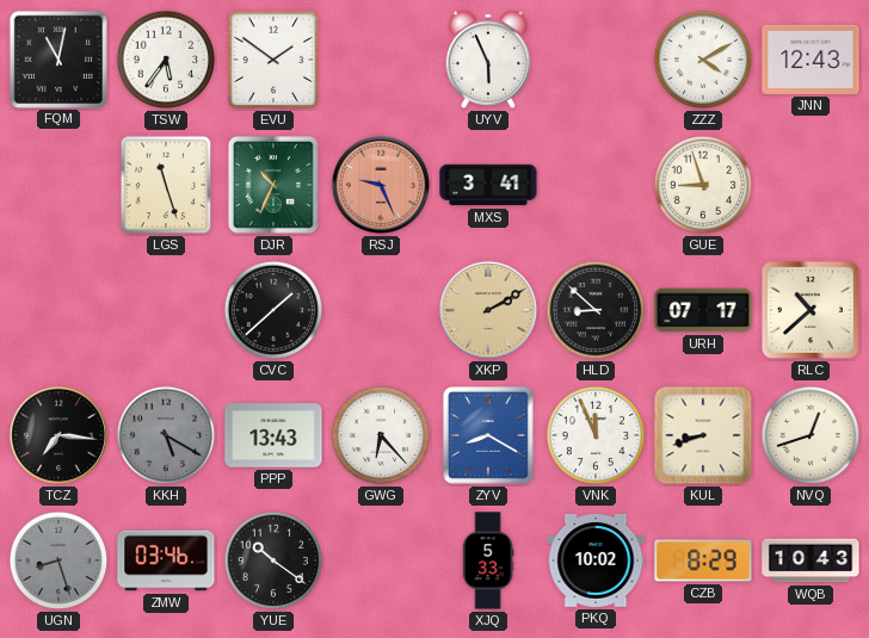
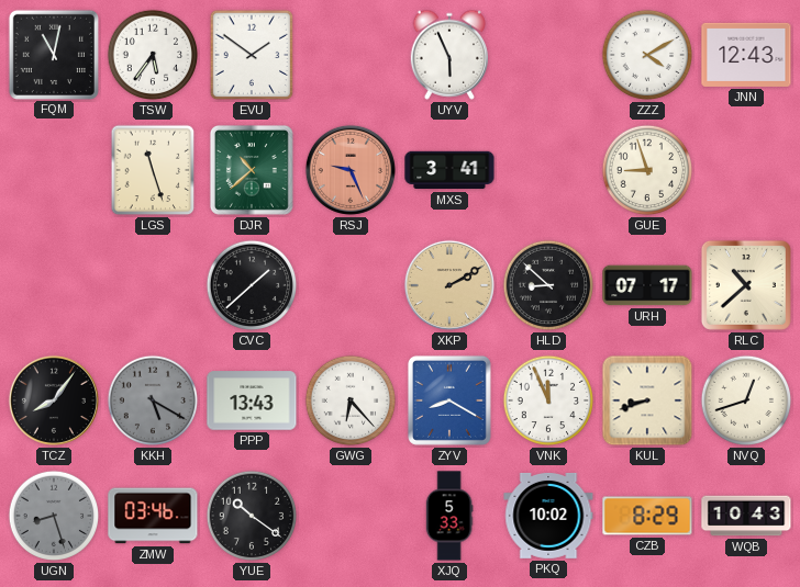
DJR: 10:34 -> 10:38 (252, 170)
TCZ: 7:16 -> 8:06 (54, 400)
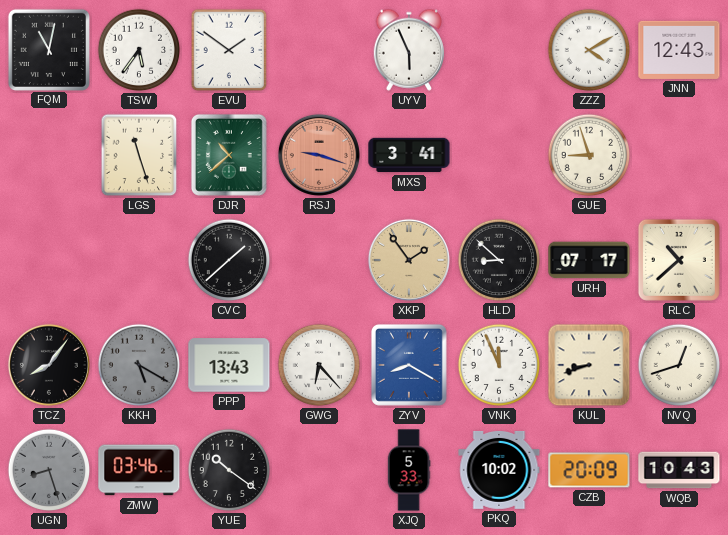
RSJ: 9:26 -> 9:18 (319, 155)
XKP: 2:10 -> 1:54 (409, 260)
CZB: 8:29 -> 20:09 (589, 470)
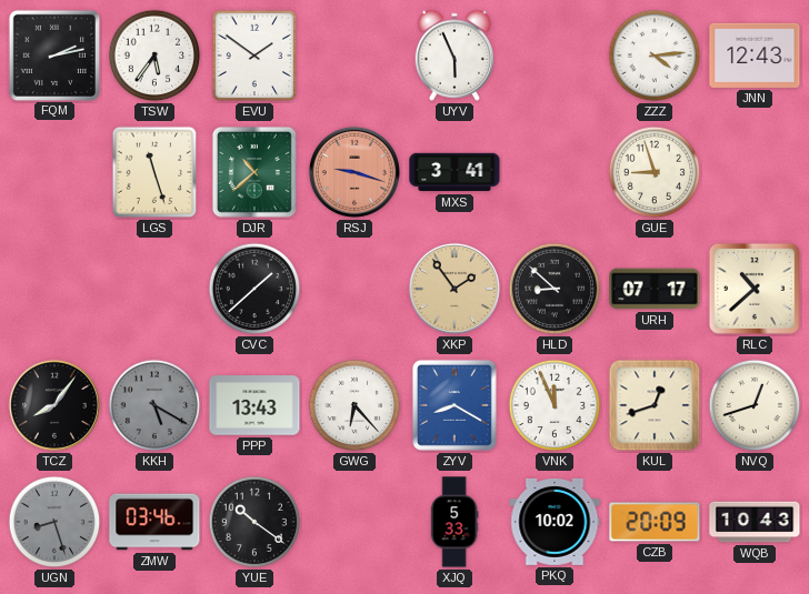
FQM: 11:02 -> 2:13 (53, 54)
ZZZ: 4:10 -> 4:14 (655, 56)
KUL: 8:42 -> 12:42 (655, 405)
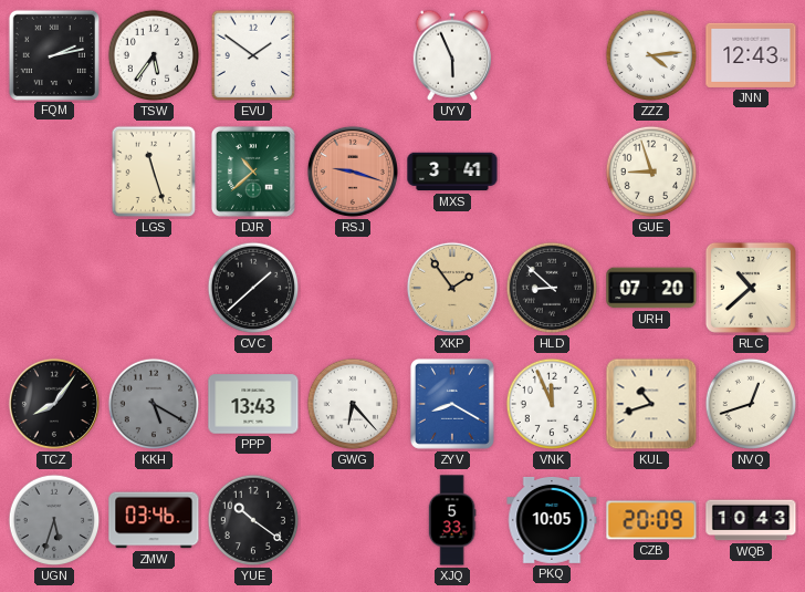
URH: 07:17 -> 07:20 (651, 288)
KUL: 12:42 -> 10:42 (651, 404)
UGN: 8:27 -> 5:33 (54, 520)
PKQ: 10:02 -> 10:05 (552, 520)
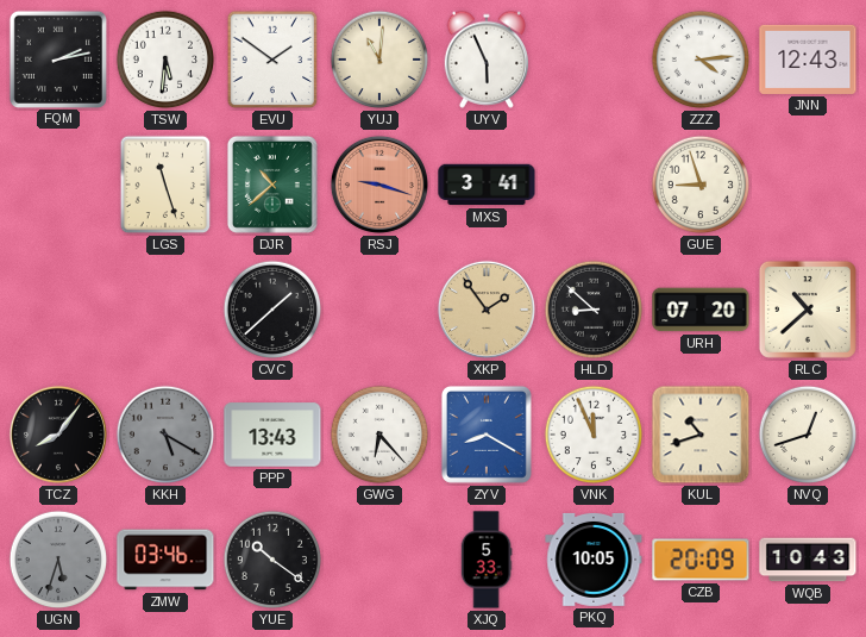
TSW: 5:36 -> 5:31 (165, 60)
YUJ: none -> 11:01 (379, 60)
